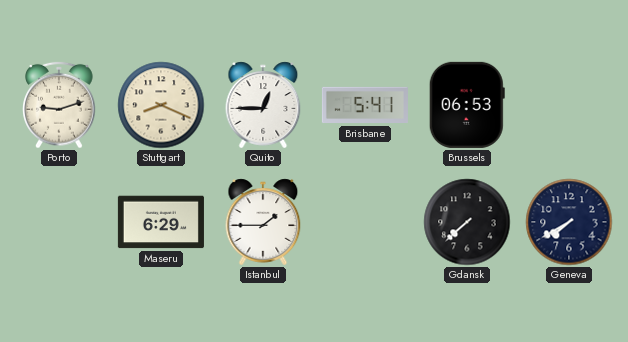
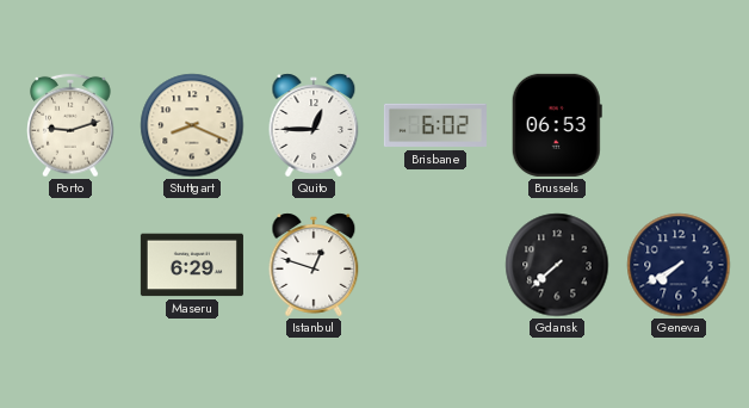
Brisbane: 5:41 -> 6:02 (435, 125)
Istanbul: 1:45 -> 12:48 (314, 265)
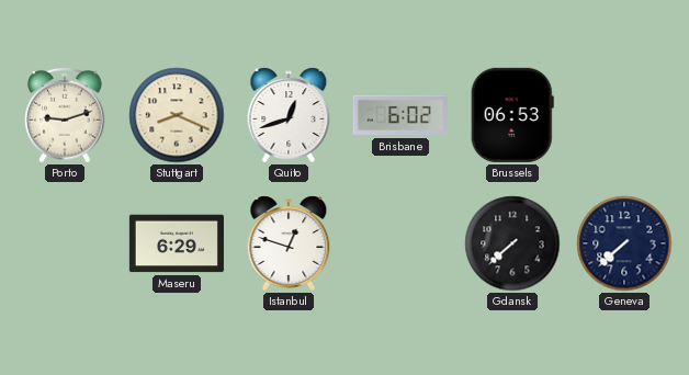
Quito: 12:45 -> 12:42 (289, 115)
Geneva: 7:40 -> 7:38 (624, 243)
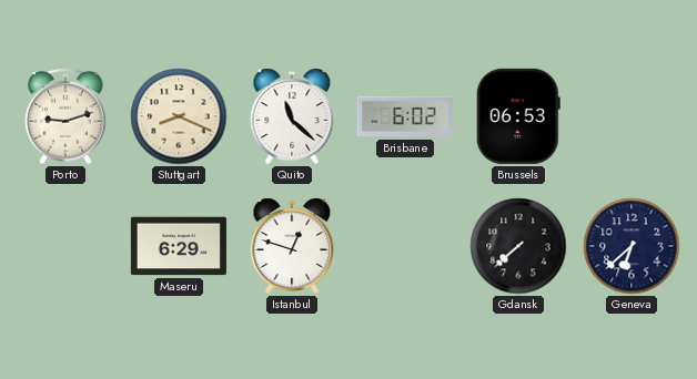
Quito: 12:42 -> 11:22 (292, 116)
Geneva: 7:38 -> 6:38 (632, 246)
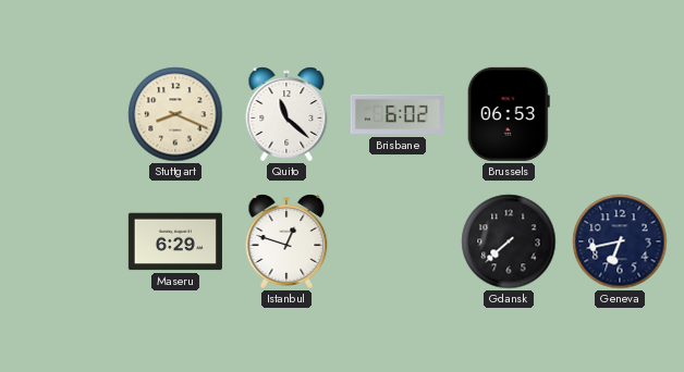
Porto: 9:12 -> none (65, 116)
Geneva: 6:38 -> 6:43 (620, 241)
